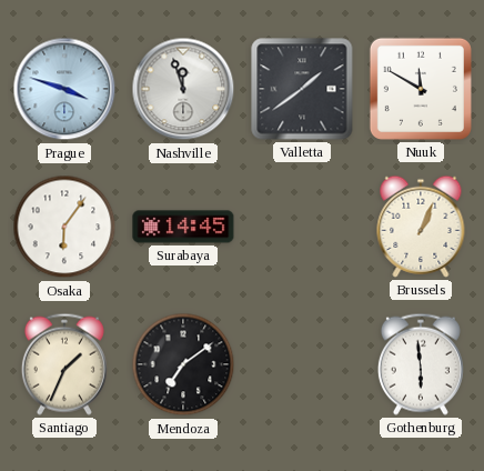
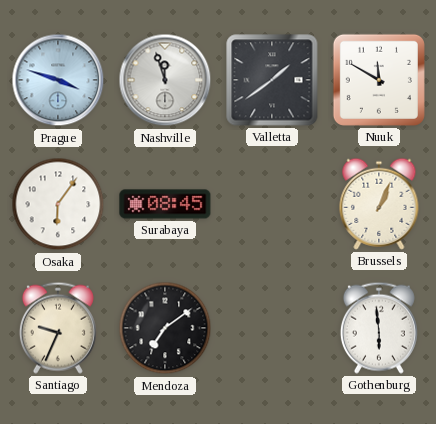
Surabaya: 14:45 -> 08:45 (165, 204)
Santiago: 1:34 -> 9:34 (58, 328)
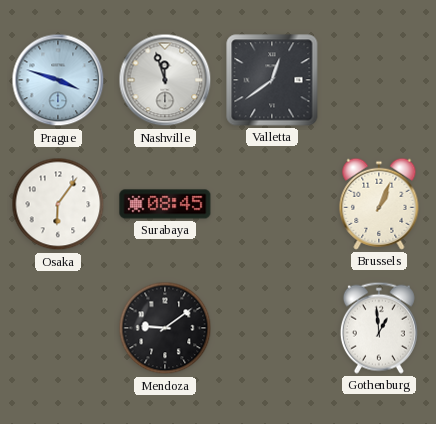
Valletta: 1:39 -> 12:39 (272, 80)
Nuuk: 11:50 -> none (379, 80)
Santiago: 9:34 -> none (58, 328)
Mendoza: 7:09 -> 9:09 (165, 328)
Gothenburg: 5:59 -> 12:59 (379, 328)
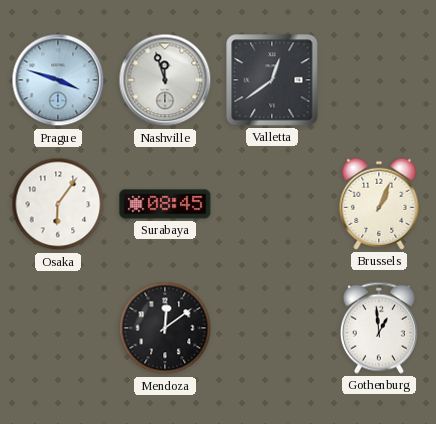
Mendoza: 9:09 -> 12:09 (165, 328)
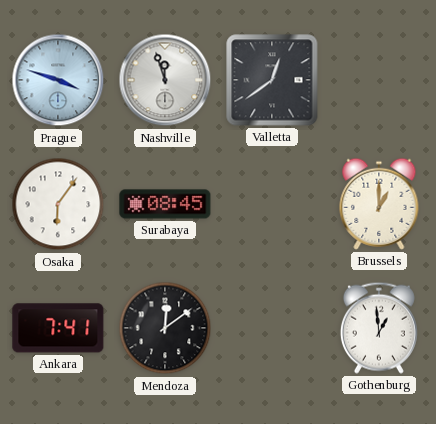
Brussels: 1:04 -> 1:00 (379, 204)
Ankara: none -> 7:41 (58, 328)
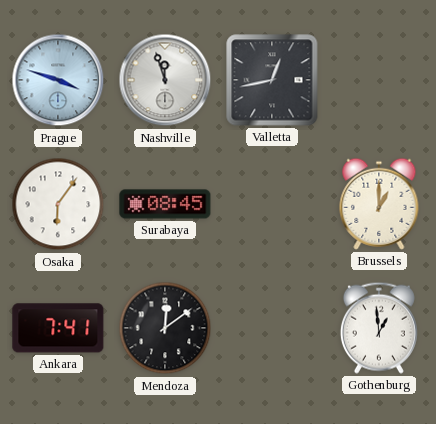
Valletta: 12:39 -> 12:43 (272, 80)
